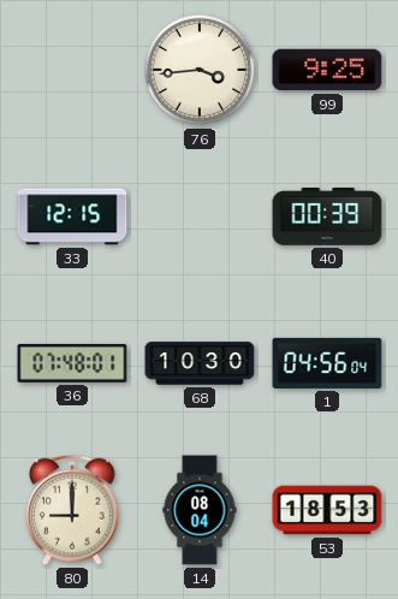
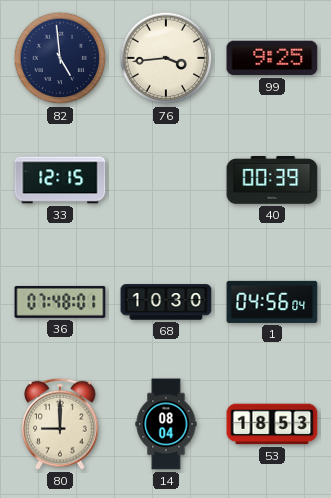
82: none -> 4:59 (60, 58)
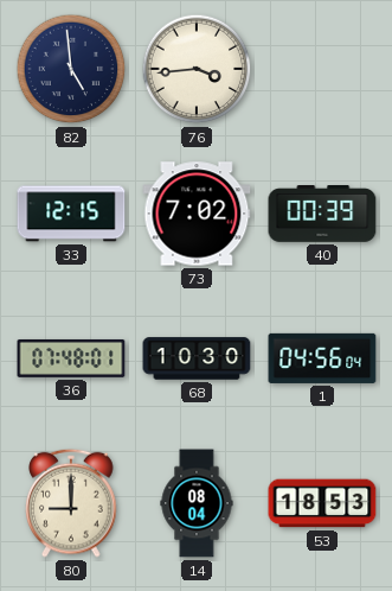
99: 9:25 -> none (272, 58)
73: none -> 7:02 (197, 214)
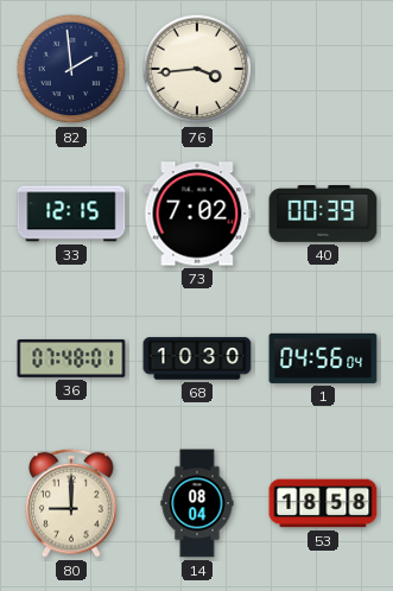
82: 4:59 -> 1:59 (71, 69)
53: 18:53 -> 18:58 (323, 503)
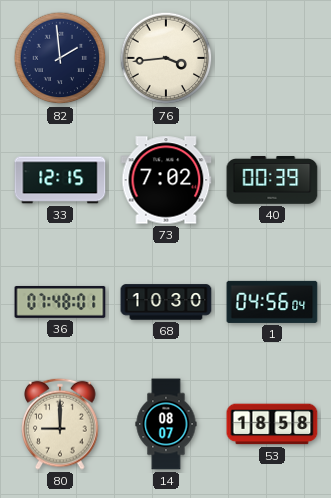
14: 08:04 -> 08:07 (166, 424)
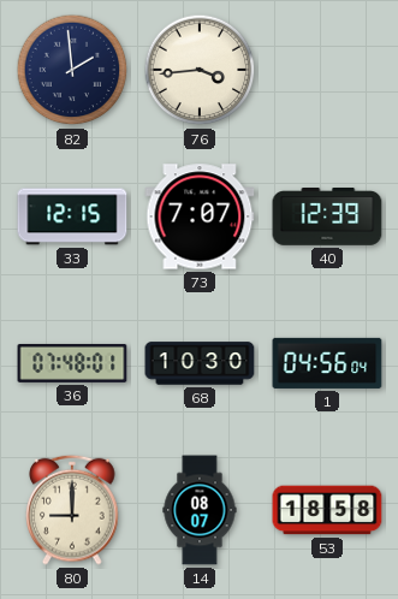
73: 7:02 -> 7:07 (200, 217)
40: 00:39 -> 12:39 (327, 217)
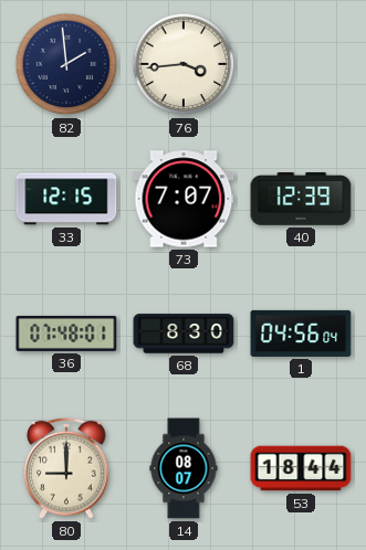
68: 10:30 -> 8:30 (184, 334)
53: 18:58 -> 18:44 (301, 468)
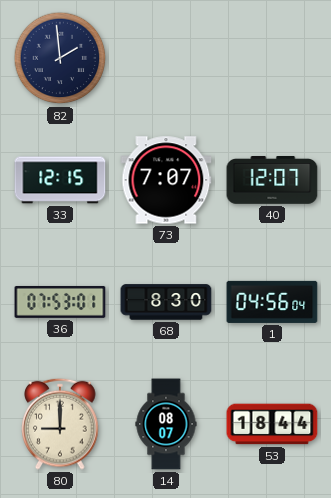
76: 3:44 -> none (184, 64)
40: 12:39 -> 12:07 (272, 180)
36: 07:48 -> 07:53 (60, 302)
